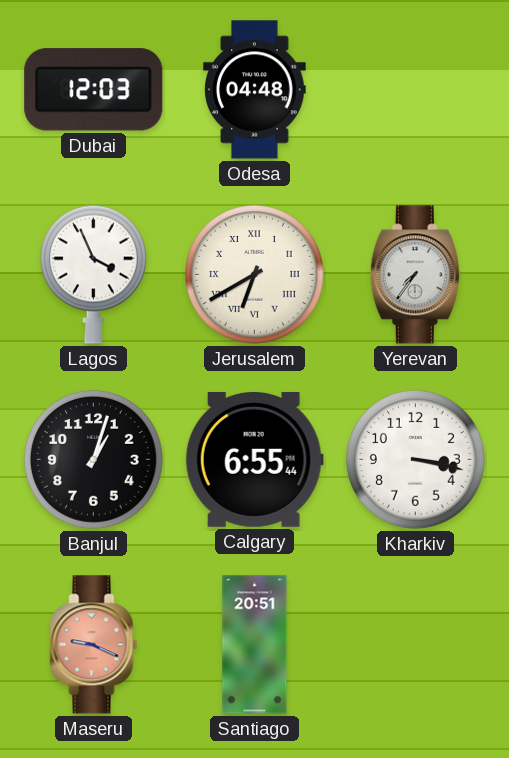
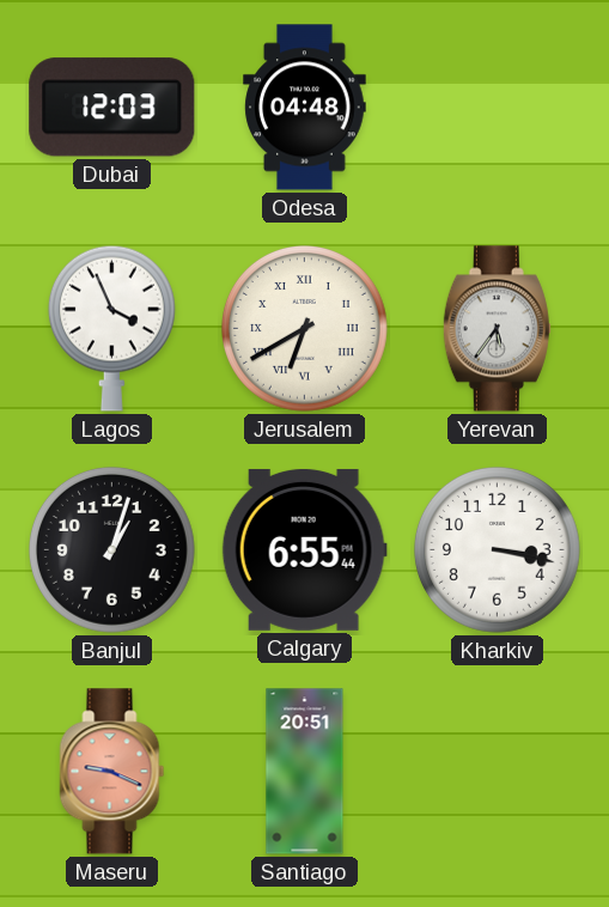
Yerevan: 7:36 -> 5:36 (497, 329)
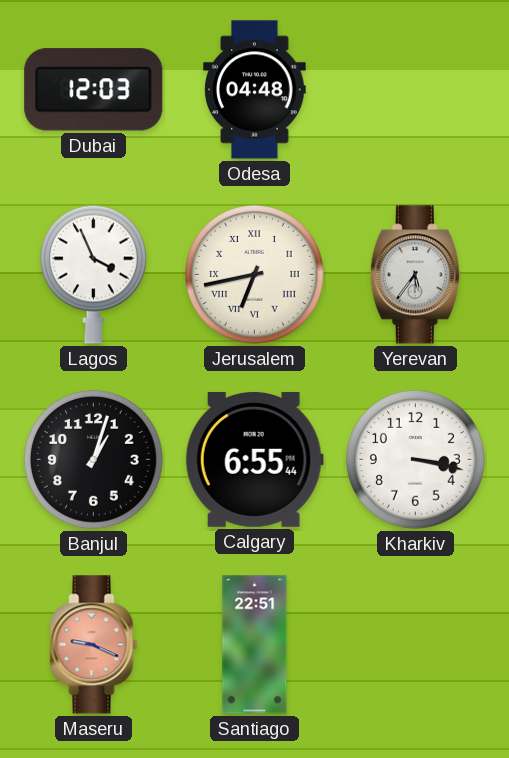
Jerusalem: 6:40 -> 6:43 (254, 274)
Santiago: 20:51 -> 22:51 (255, 645)
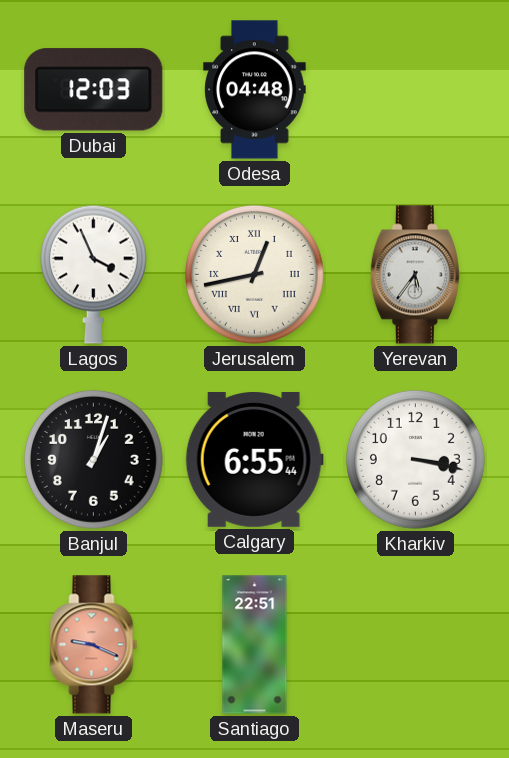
Jerusalem: 6:43 -> 12:43 (254, 274)
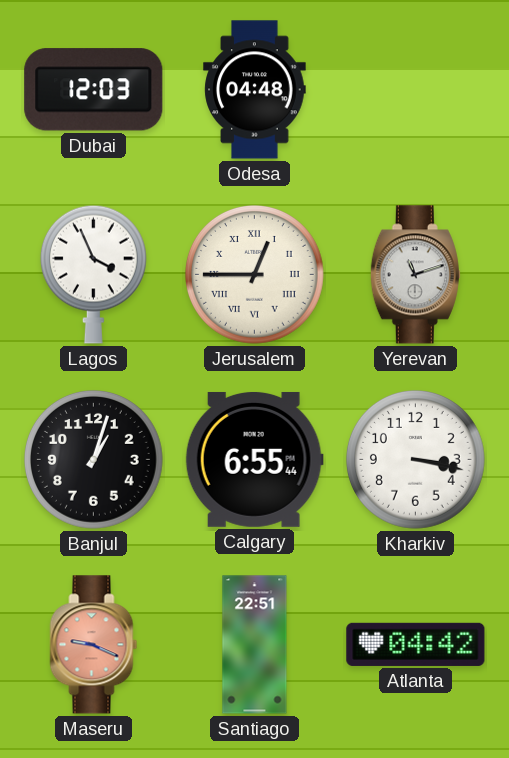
Jerusalem: 12:43 -> 12:45 (254, 274)
Yerevan: 5:36 -> 11:12 (415, 275)
Atlanta: none -> 04:42 (416, 644)
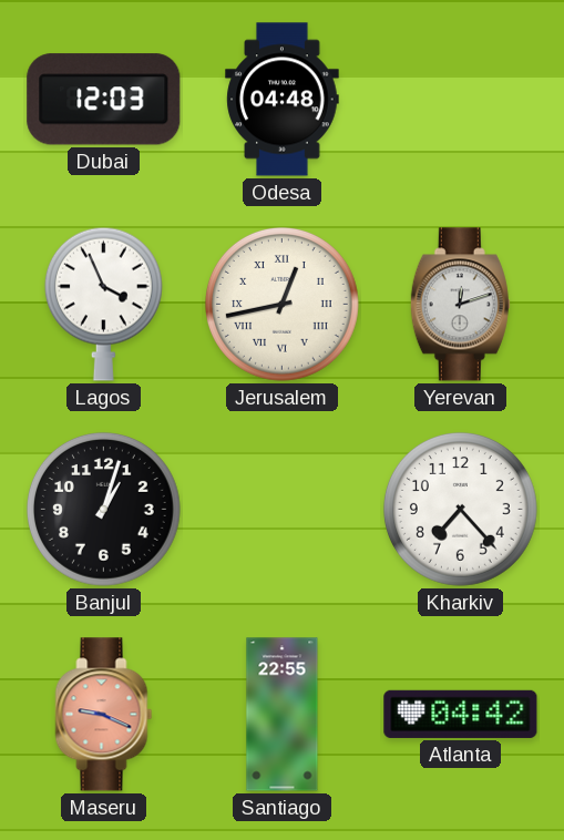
Jerusalem: 12:45 -> 12:43 (281, 304)
Yerevan: 11:12 -> 12:12 (460, 305)
Calgary: 6:55 -> none (254, 459)
Kharkiv: 3:17 -> 7:23 (460, 509)
Santiago: 22:51 -> 22:55 (283, 715)
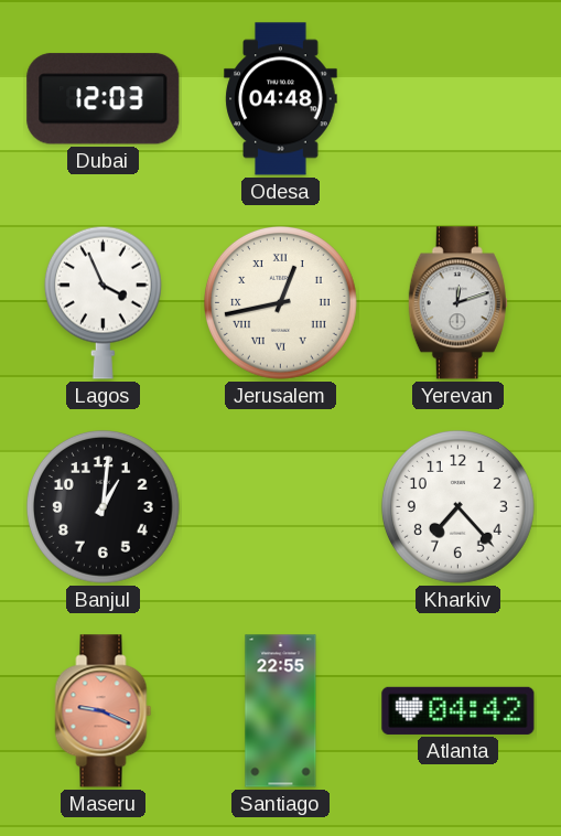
Banjul: 1:03 -> 1:01 (103, 506)
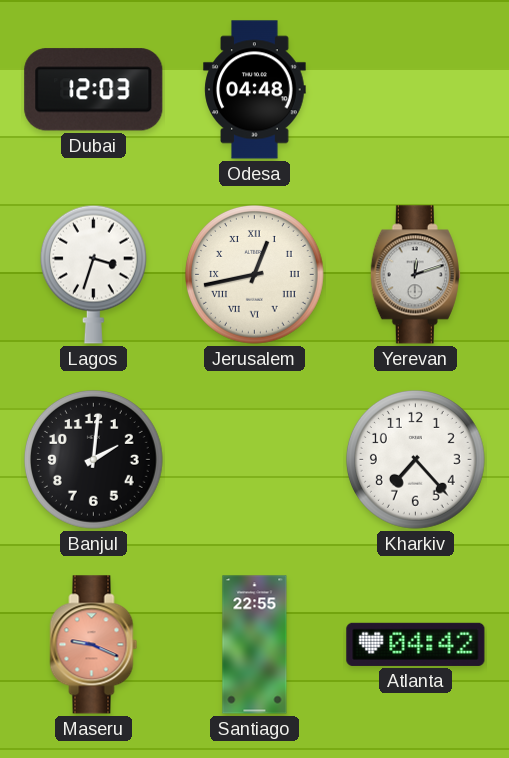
Lagos: 3:56 -> 3:33 (93, 274)
Banjul: 1:01 -> 2:01 (93, 459)
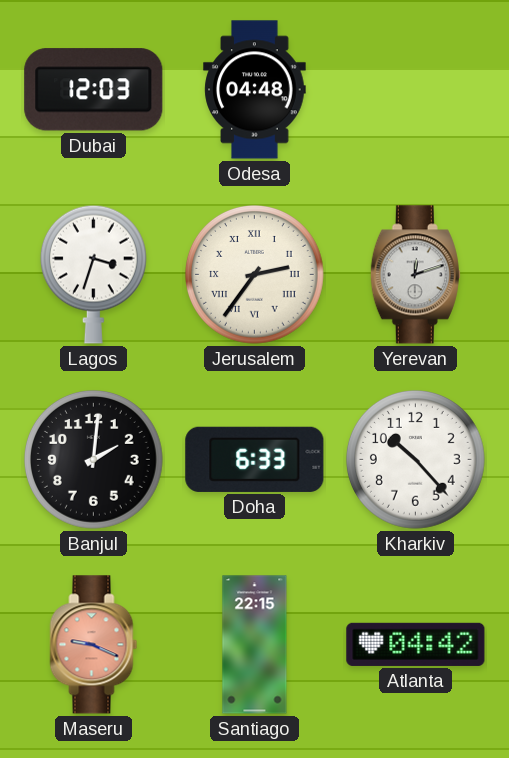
Jerusalem: 12:43 -> 2:36 (254, 274)
Doha: none -> 6:33 (255, 459)
Kharkiv: 7:23 -> 10:23 (415, 459)
Santiago: 22:55 -> 22:15 (255, 645)
